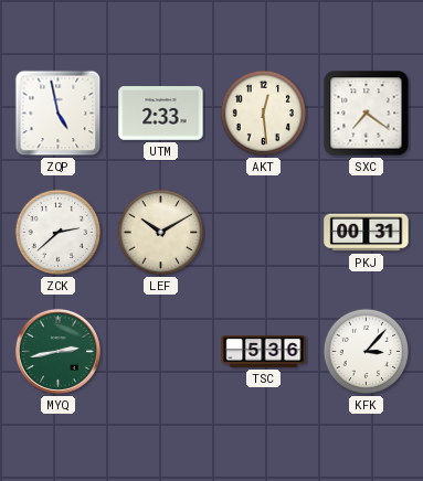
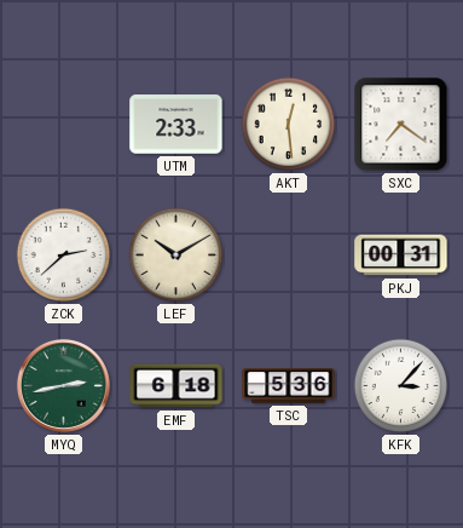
ZQP: 4:58 -> none (59, 114)
EMF: none -> 6:18 (176, 386)
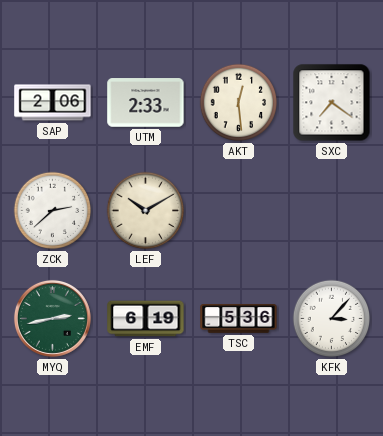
SAP: none -> 2:06 (53, 103)
PKJ: 00:31 -> none (401, 256)
EMF: 6:18 -> 6:19 (146, 319)
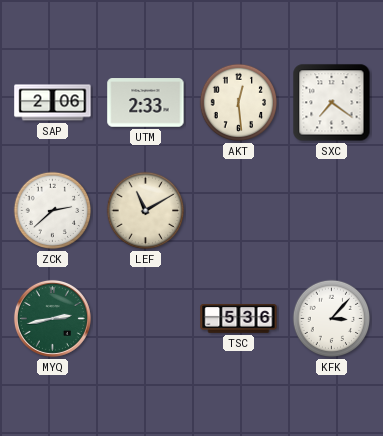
LEF: 10:10 -> 11:10 (146, 211)
EMF: 6:19 -> none (146, 319)
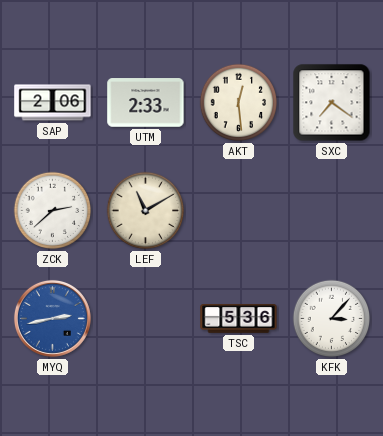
MYQ dial: green -> blue (52, 318)
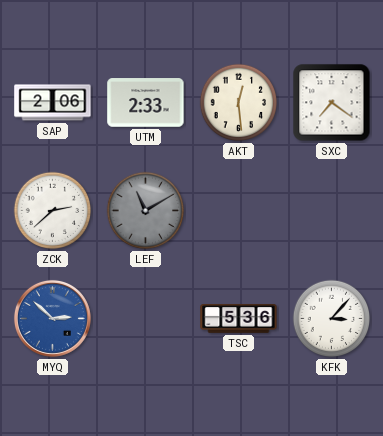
LEF dial: cream -> grey (146, 211)
MYQ: 2:43 -> 2:52 (52, 318)
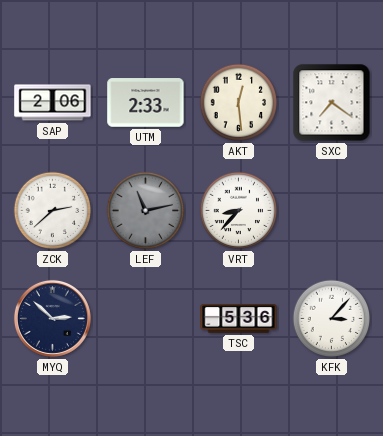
LEF: 11:10 -> 11:13 (146, 211)
VRT: none -> 8:37 (239, 211)
MYQ dial: blue -> navy (52, 318)
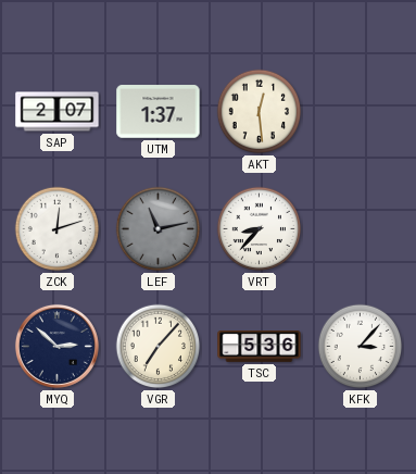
SAP: 2:06 -> 2:07 (58, 112)
UTM: 2:33 -> 1:37 (159, 112)
SXC: 7:21 -> none (332, 103)
ZCK: 2:38 -> 12:12 (58, 229)
VGR: none -> 7:07 (159, 347)
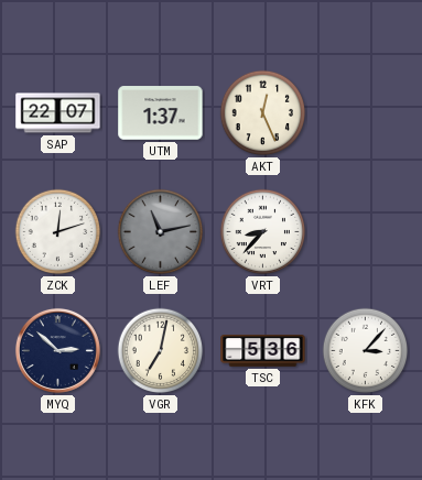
SAP: 2:07 -> 22:07 (58, 113)
AKT: 12:29 -> 12:26 (263, 113)
VGR: 7:07 -> 7:02 (161, 351)
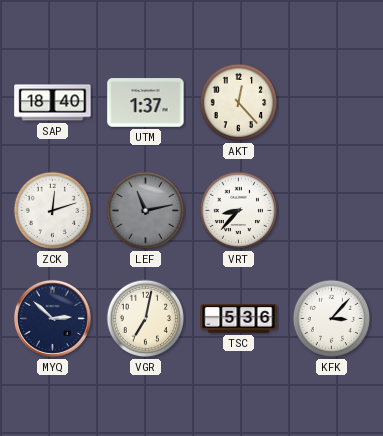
SAP: 22:07 -> 18:40 (53, 103)
AKT: 12:26 -> 12:23 (239, 103)
